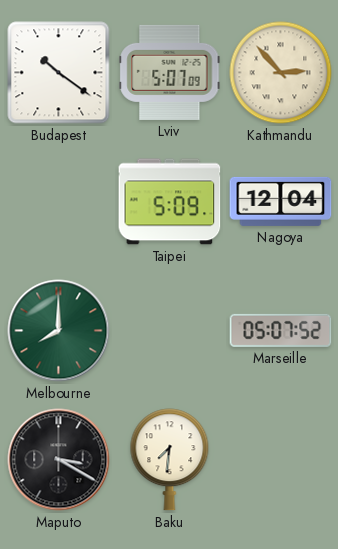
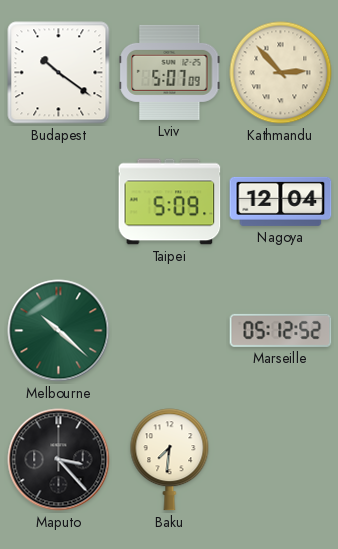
Melbourne: 8:00 -> 10:22 (59, 331)
Marseille: 05:07 -> 05:12 (281, 330)
Maputo: 3:20 -> 3:23 (59, 460)
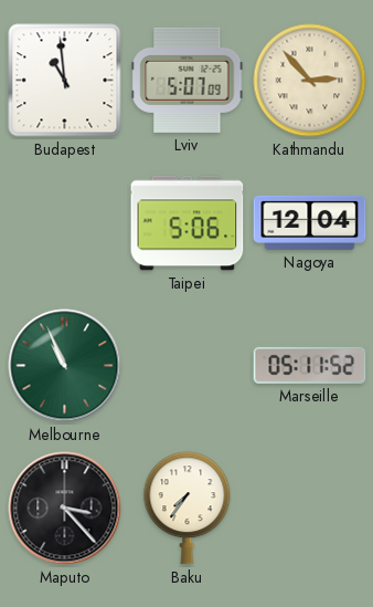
Budapest: 10:21 -> 10:59 (65, 81)
Taipei: 5:09 -> 5:06 (188, 223)
Melbourne: 10:22 -> 10:56 (65, 366)
Marseille: 05:12 -> 05:11 (310, 365)
Baku: 7:31 -> 7:36 (188, 509)
